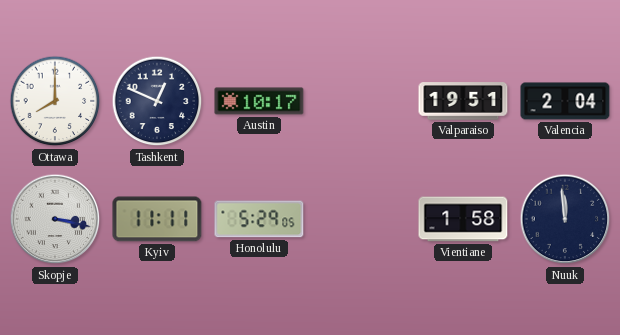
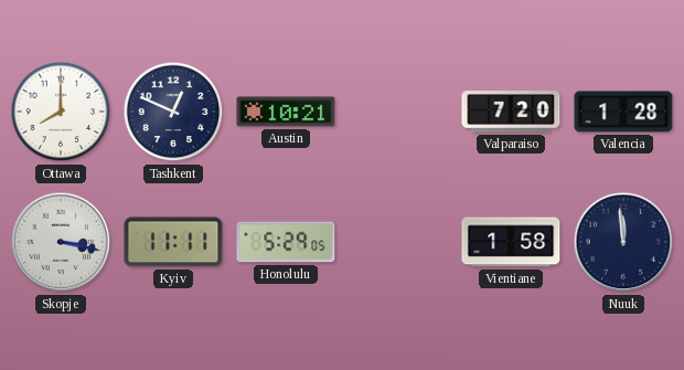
Austin: 10:17 -> 10:21 (286, 112)
Valparaiso: 19:51 -> 7:20 (511, 112)
Valencia: 2:04 -> 1:28 (623, 112)
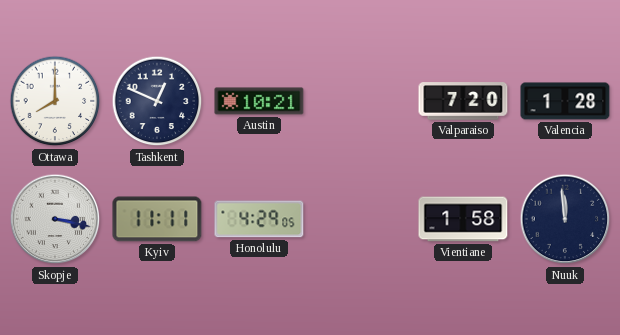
Honolulu: 5:29 -> 4:29 (259, 219)
